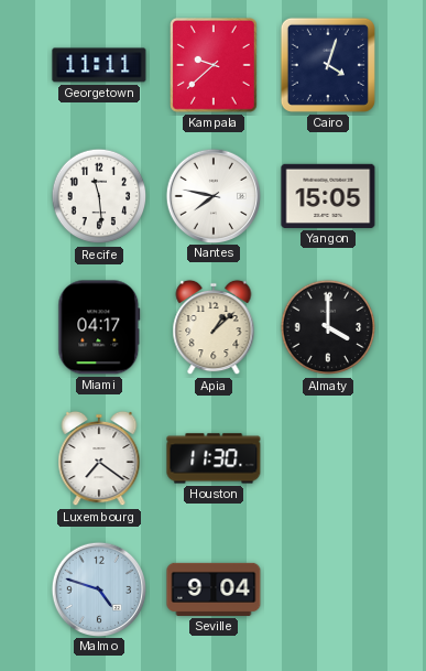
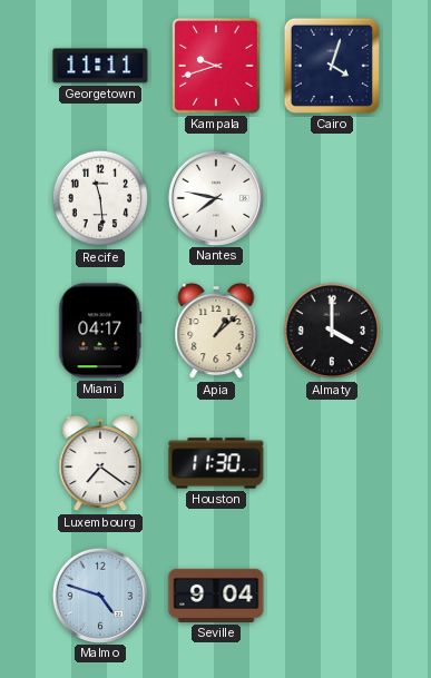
Kampala: 9:38 -> 9:42 (217, 67)
Yangon: 15:05 -> none (328, 196)
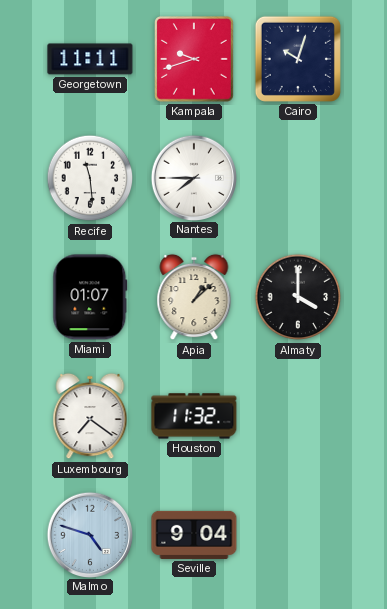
Cairo: 4:03 -> 10:03 (298, 59)
Nantes: 7:47 -> 7:45 (193, 177)
Miami: 04:17 -> 01:07 (90, 297)
Houston: 11:30 -> 11:32 (194, 416)
